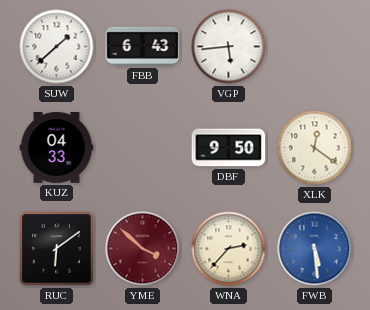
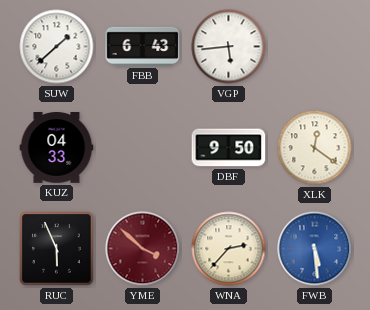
RUC: 6:09 -> 5:56 (57, 249)
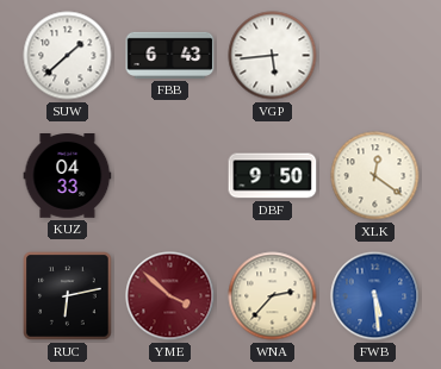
RUC: 5:56 -> 6:13 (68, 296)
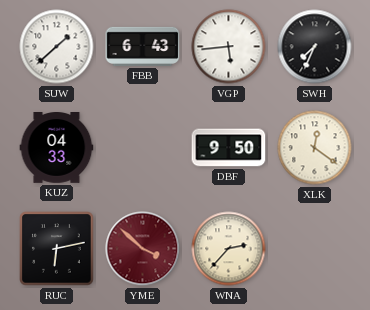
SWH: none -> 7:34 (315, 47)
FWB: 5:29 -> none (375, 296)
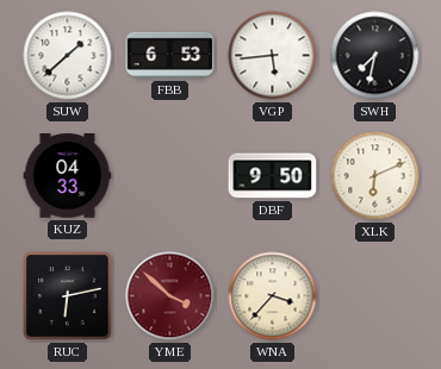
FBB: 6:43 -> 6:53 (170, 55)
SWH: 7:34 -> 7:32 (375, 56)
XLK: 12:21 -> 6:11 (375, 176)
WNA: 2:37 -> 3:37 (273, 296)
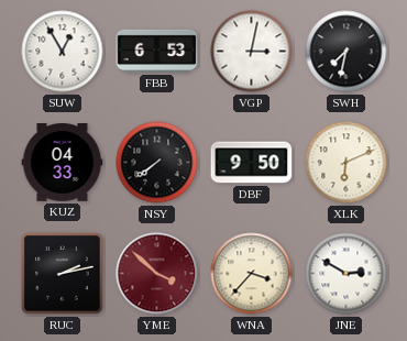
SUW: 1:38 -> 12:55 (63, 52)
VGP: 5:44 -> 3:02 (252, 52)
NSY: none -> 7:39 (157, 163)
RUC: 6:13 -> 2:13 (63, 274)
JNE: none -> 2:50 (346, 274)
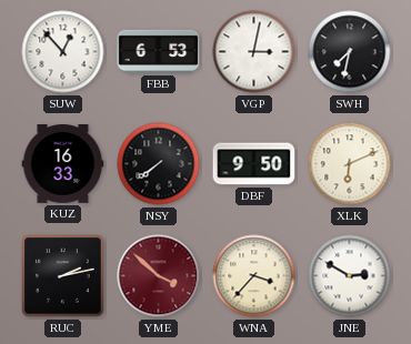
SUW: 12:55 -> 12:53 (63, 52)
KUZ: 04:33 -> 16:33 (63, 164)
